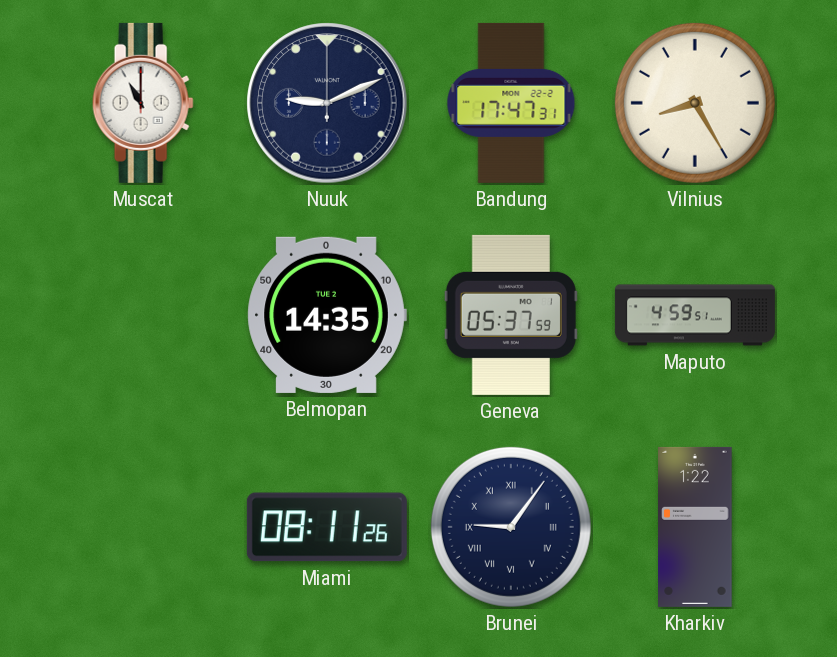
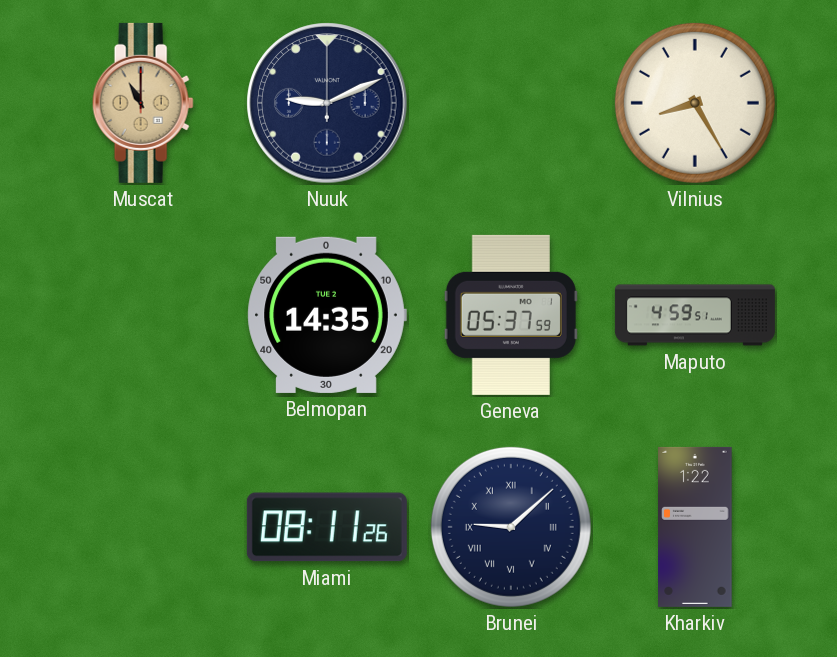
Muscat dial: white -> champagne (143, 103)
Bandung: 17:47 -> none (511, 103)
Brunei: 9:06 -> 9:08 (511, 527)
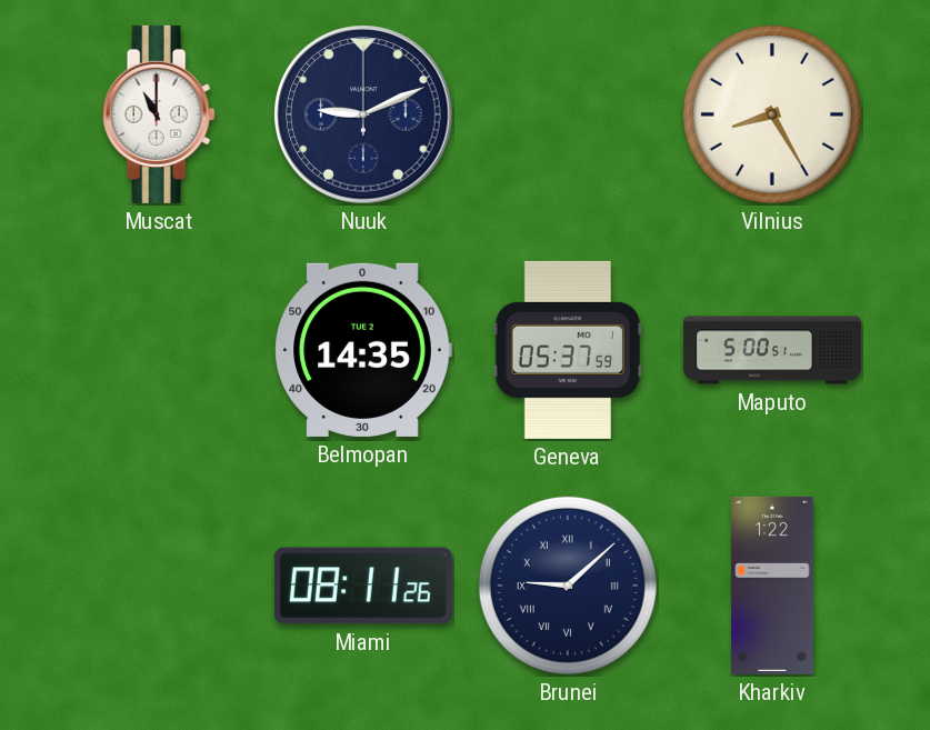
Muscat dial: champagne -> white (159, 114)
Maputo: 4:59 -> 5:00 (772, 350)
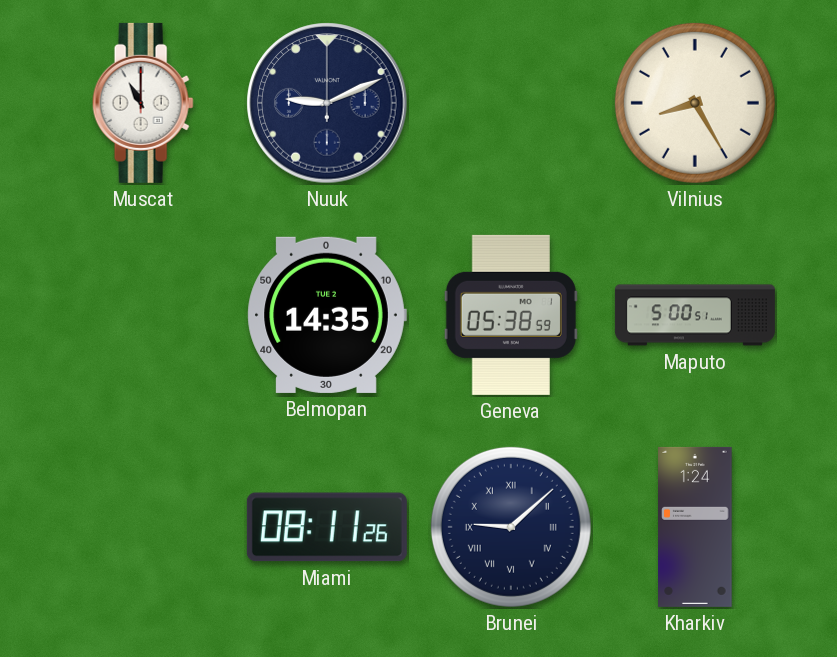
Geneva: 05:37 -> 05:38 (511, 315)
Kharkiv: 1:22 -> 1:24 (695, 527)
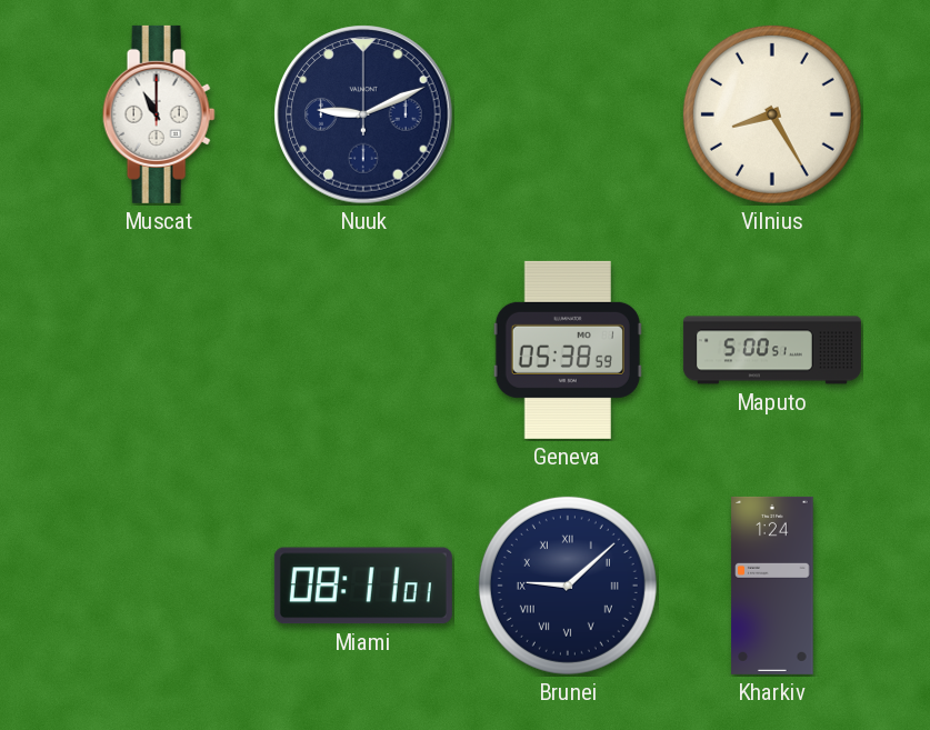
Belmopan: 14:35 -> none (327, 315)
Miami: 08:11:26 -> 08:11:01 (363, 586)
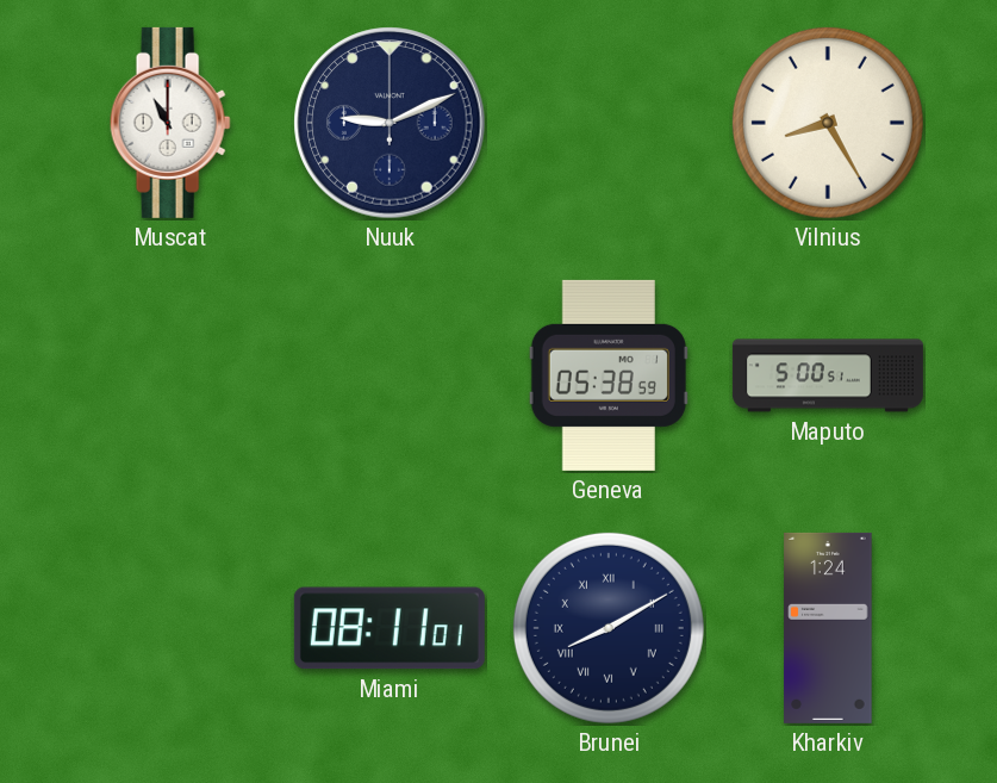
Brunei: 9:08 -> 8:10 (609, 628)
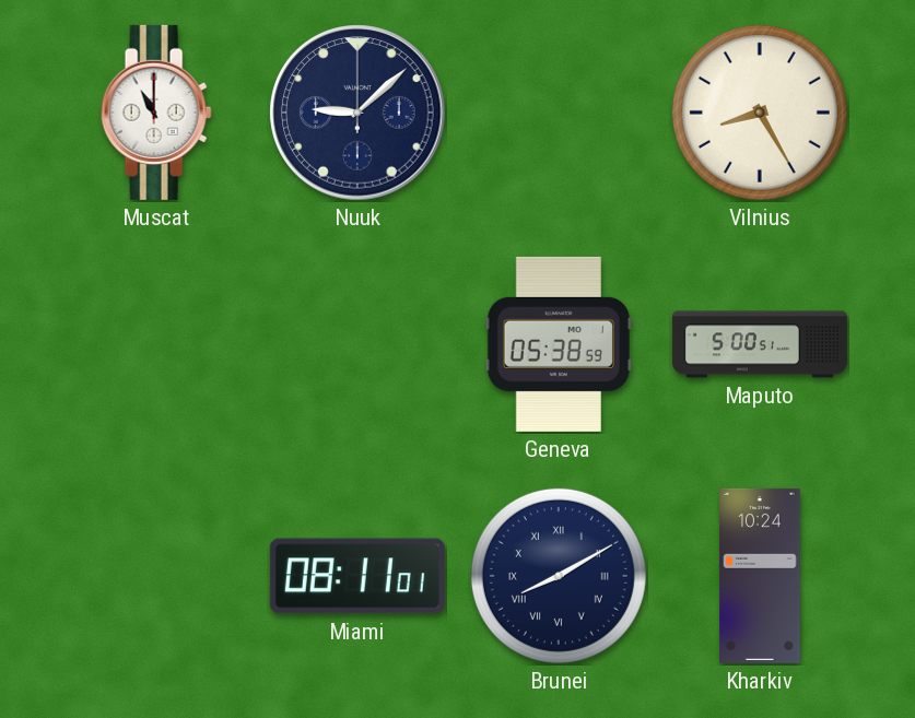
Nuuk: 9:11 -> 9:08 (357, 113)
Kharkiv: 1:24 -> 10:24 (760, 576)
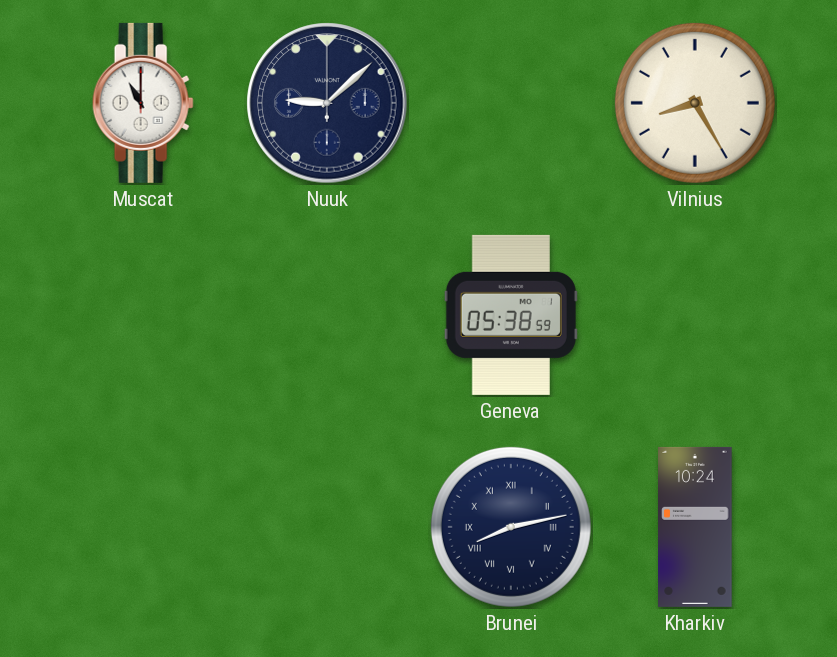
Maputo: 5:00 -> none (760, 344)
Miami: 08:11 -> none (357, 576)
Brunei: 8:10 -> 8:13 (511, 527)
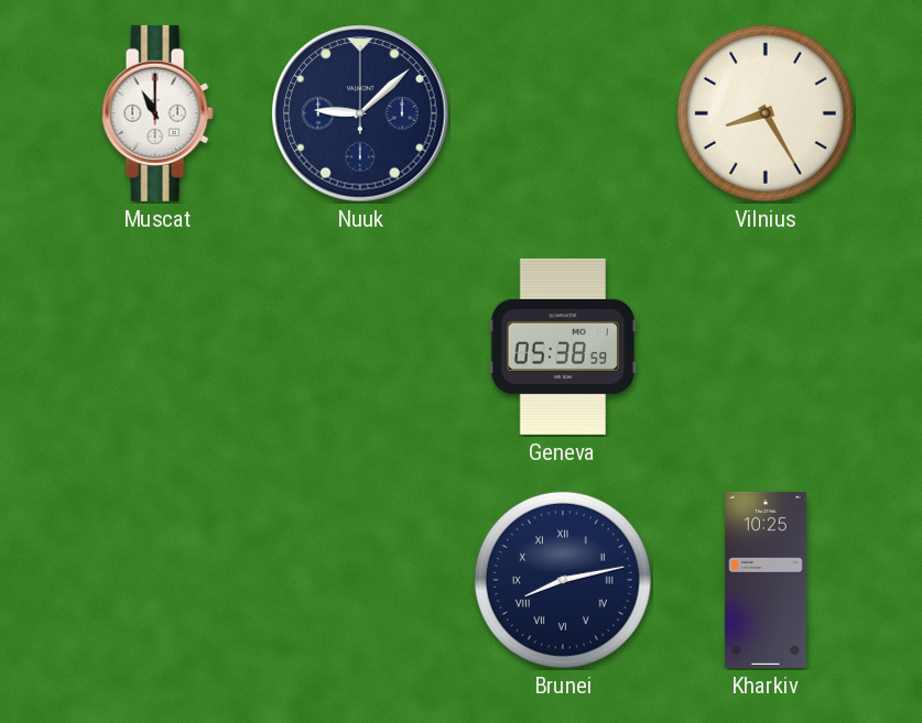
Kharkiv: 10:24 -> 10:25 (766, 580)
